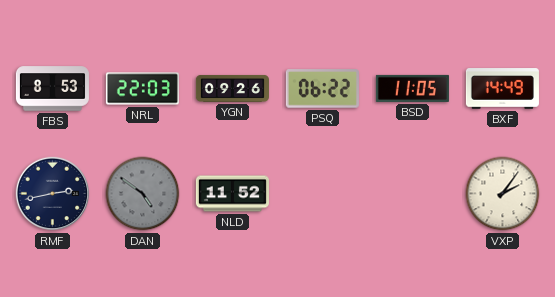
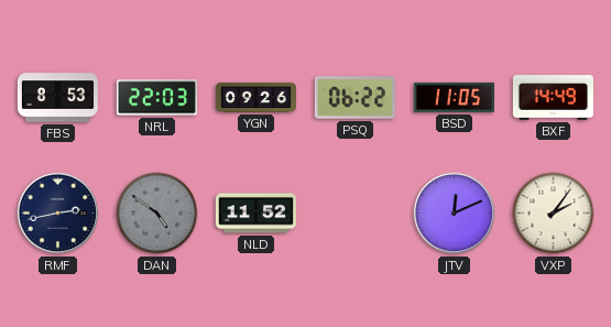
JTV: none -> 12:11 (455, 214)
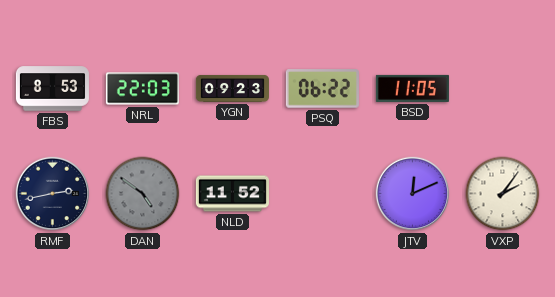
YGN: 09:26 -> 09:23 (232, 88)
BXF: 14:49 -> none (553, 98)
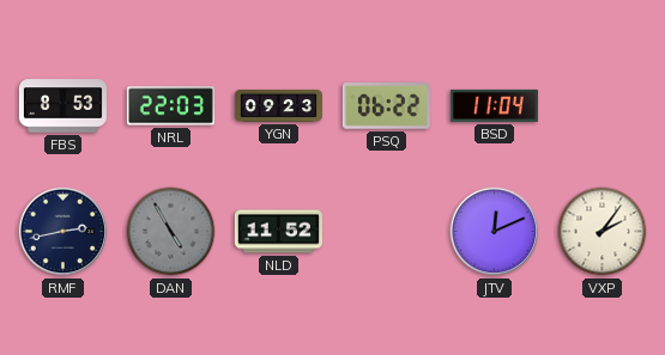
BSD: 11:05 -> 11:04 (494, 105)
DAN: 4:51 -> 4:55 (171, 232)
